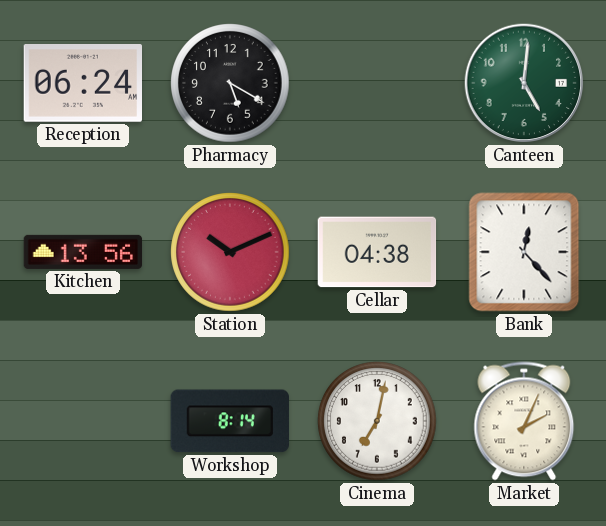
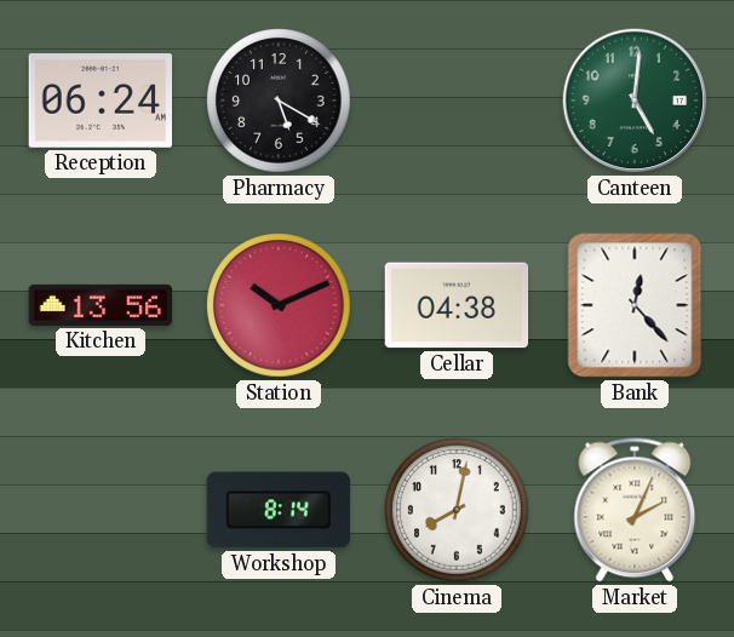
Cinema: 7:02 -> 8:02 (457, 510)
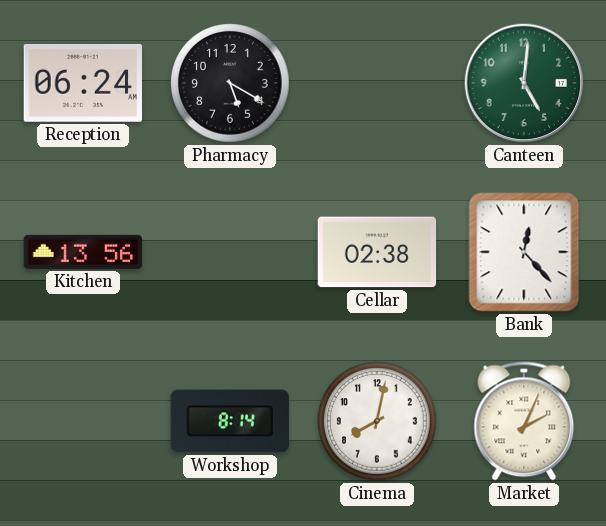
Station: 10:11 -> none (279, 305)
Cellar: 04:38 -> 02:38 (377, 252)
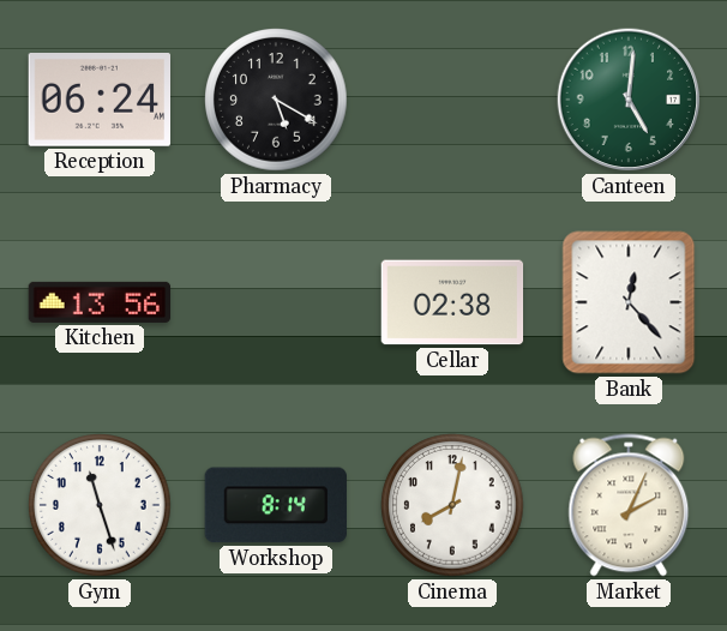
Gym: none -> 11:27 (100, 505)
